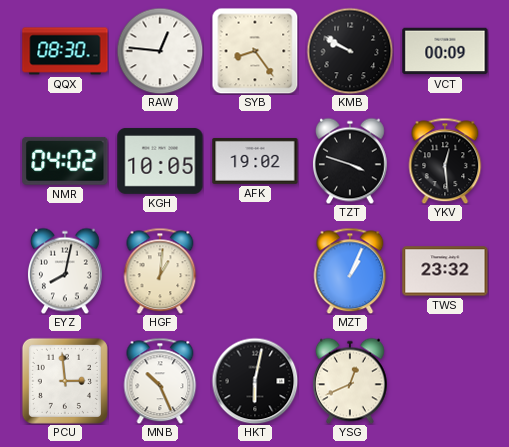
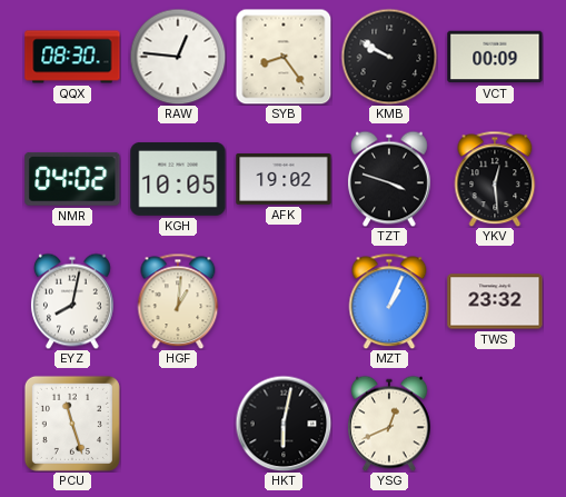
PCU: 2:59 -> 11:27 (72, 424)
MNB: 10:26 -> none (160, 381)
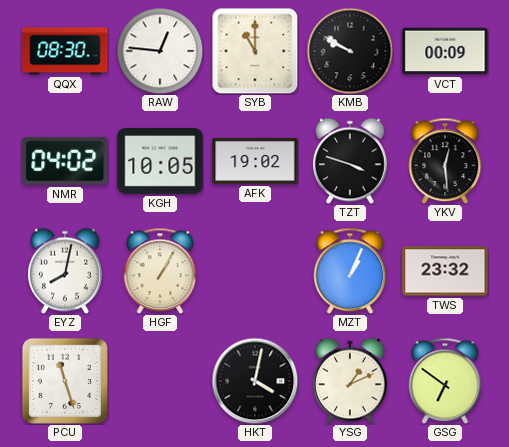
SYB: 8:24 -> 11:00 (255, 51)
HGF: 1:01 -> 1:05 (160, 271)
HKT: 6:02 -> 4:02 (255, 381)
YSG: 12:41 -> 1:11 (350, 381)
GSG: none -> 6:51 (445, 381)
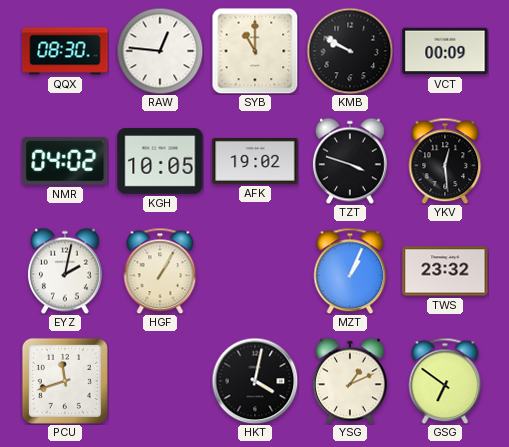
EYZ: 8:02 -> 2:02 (65, 271)
PCU: 11:27 -> 11:42 (65, 381)
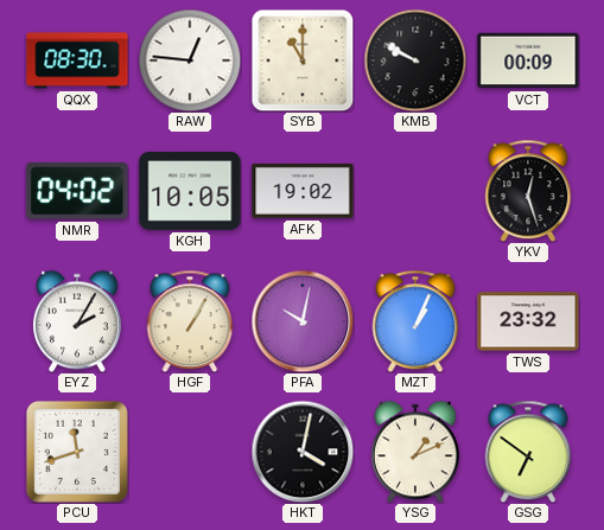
TZT: 3:48 -> none (350, 161)
YKV: 12:29 -> 12:27 (528, 191)
EYZ: 2:02 -> 2:05 (77, 321)
PFA: none -> 10:02 (303, 321)
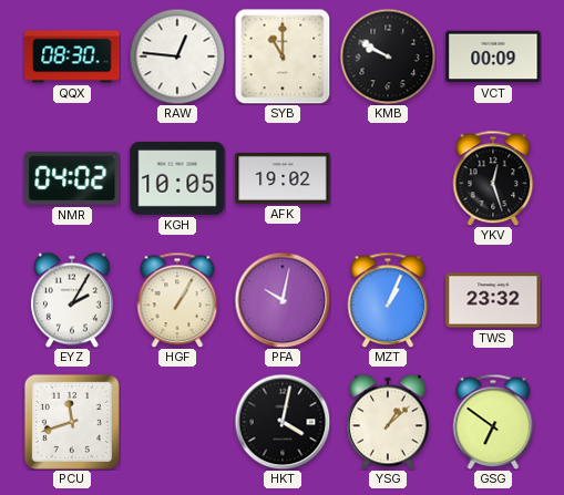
YSG: 1:11 -> 1:08 (388, 422)
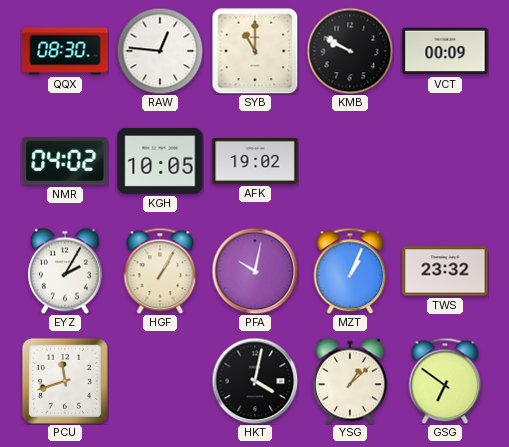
YKV: 12:27 -> none (493, 178)
